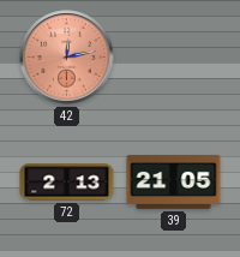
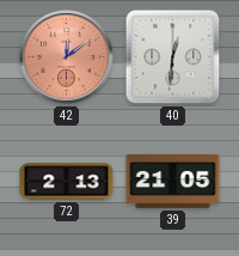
42: 12:13 -> 12:09 (67, 57)
40: none -> 12:31 (173, 57)
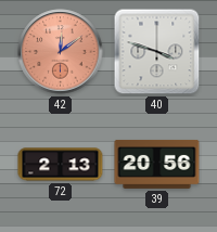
40: 12:31 -> 3:48 (157, 52)
39: 21:05 -> 20:56 (157, 164)
